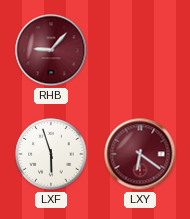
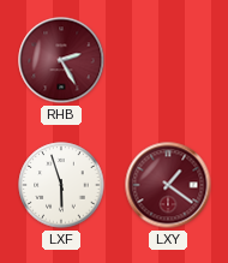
RHB: 9:07 -> 2:25 (61, 60)
LXY: 6:21 -> 1:21 (168, 185)
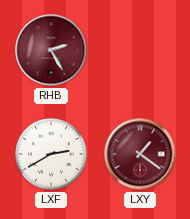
LXF: 5:57 -> 2:40 (51, 154)
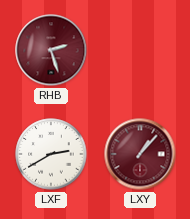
RHB: 2:25 -> 2:27 (51, 50)
LXY: 1:21 -> 1:07 (140, 154)
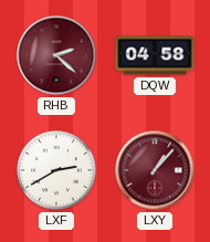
RHB: 2:27 -> 2:22 (56, 55)
DQW: none -> 04:58 (155, 55)
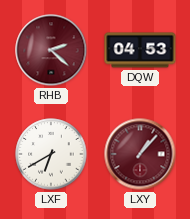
DQW: 04:58 -> 04:53 (140, 50)
LXF: 2:40 -> 6:40 (51, 154)
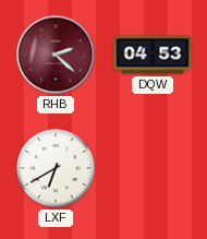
LXY: 1:07 -> none (140, 154)
